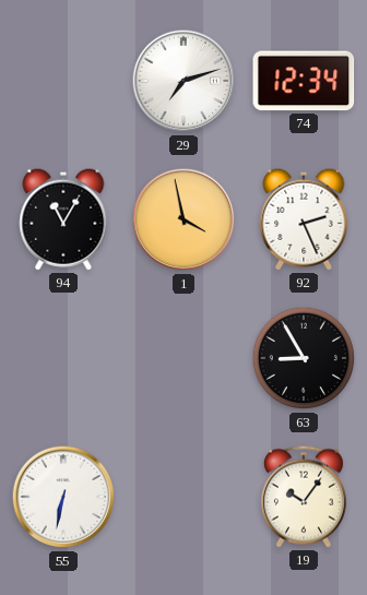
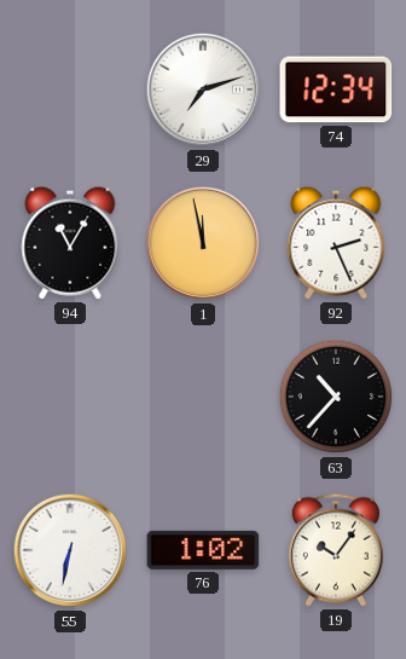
1: 3:58 -> 11:58 (203, 243)
63: 8:55 -> 10:37 (336, 397)
76: none -> 1:02 (203, 550)
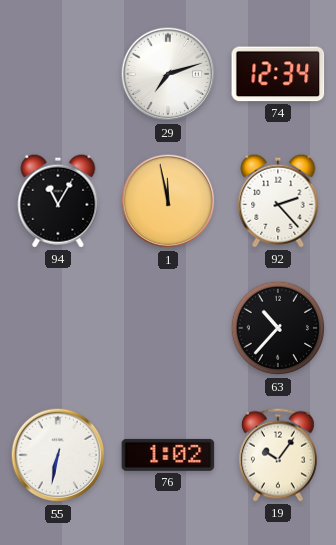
92: 2:26 -> 2:23 (278, 201)
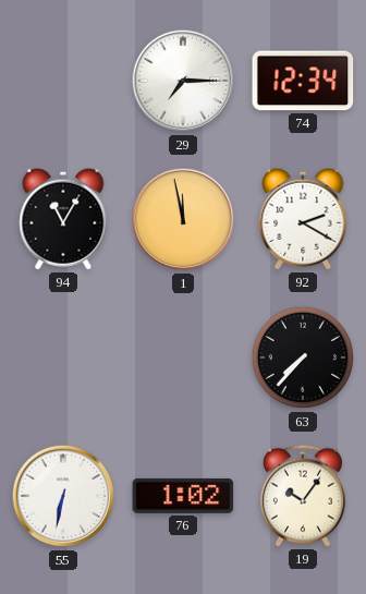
29: 7:12 -> 7:15 (183, 81)
92: 2:23 -> 2:20 (303, 219)
63: 10:37 -> 7:37 (303, 357)
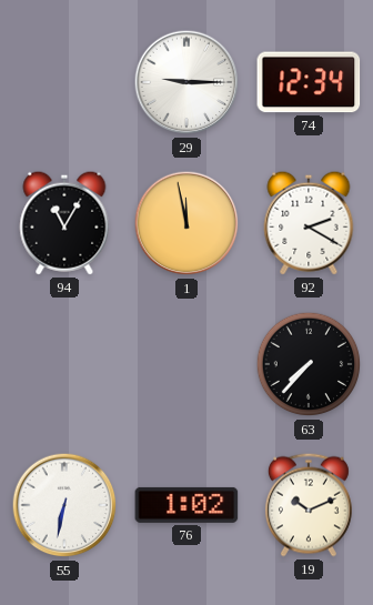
29: 7:15 -> 9:15 (186, 82)
19: 10:06 -> 10:11 (309, 505)
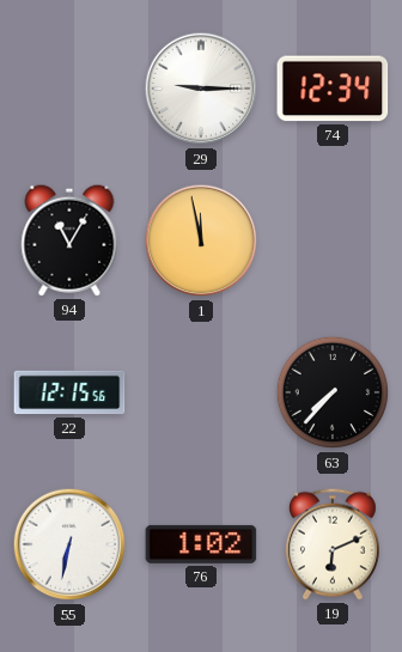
92: 2:20 -> none (309, 223)
22: none -> 12:15 (69, 392)
19: 10:11 -> 6:11 (333, 544)
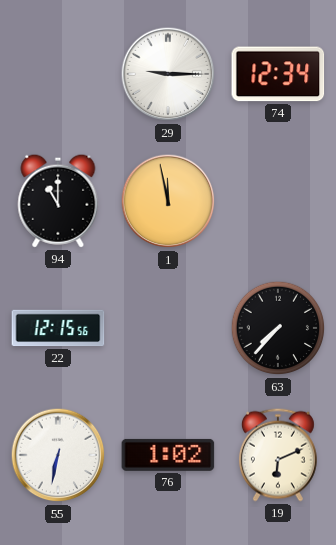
94: 11:05 -> 11:00 (58, 201)
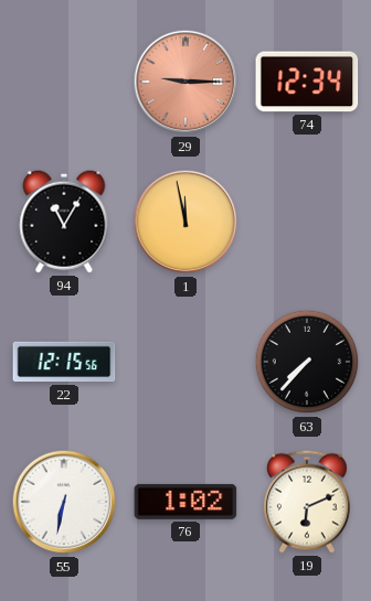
29 dial: white -> salmon (185, 82)
94: 11:00 -> 11:05 (64, 222)
